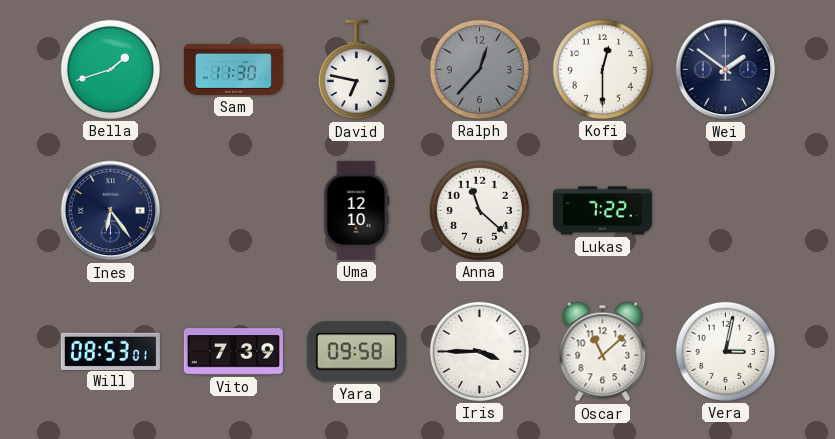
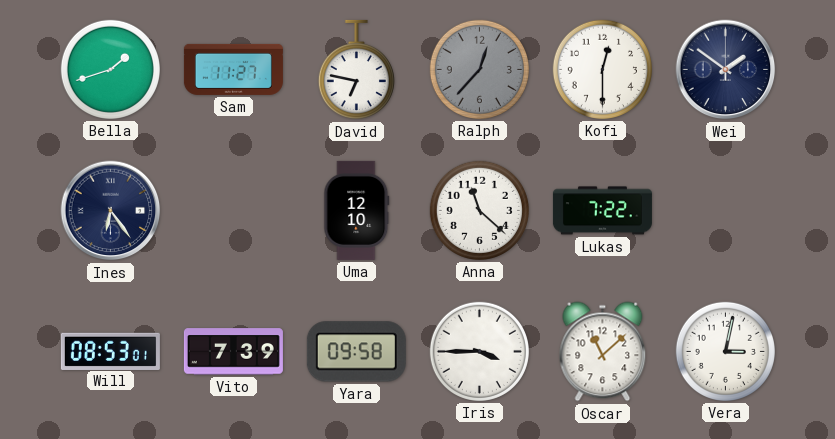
Sam: 11:30 -> 11:27 (233, 69)
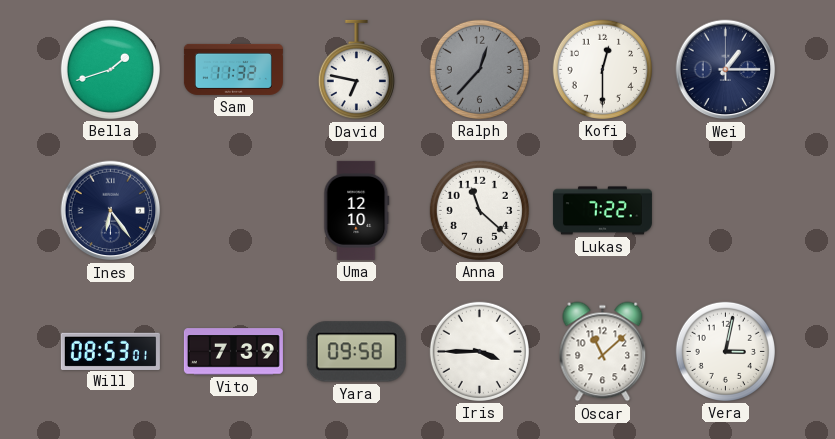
Sam: 11:27 -> 11:32 (233, 69)
Wei: 1:51 -> 1:15 (726, 70)
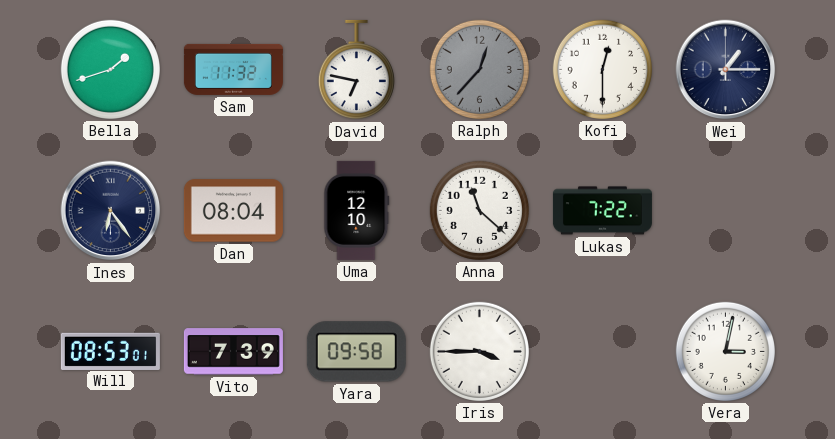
Dan: none -> 08:04 (233, 211)
Oscar: 11:08 -> none (603, 352)
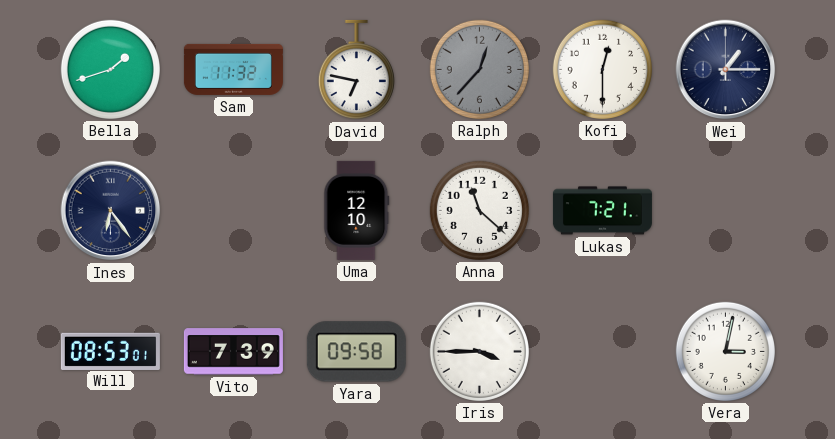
Dan: 08:04 -> none (233, 211)
Lukas: 7:22 -> 7:21 (602, 211)
